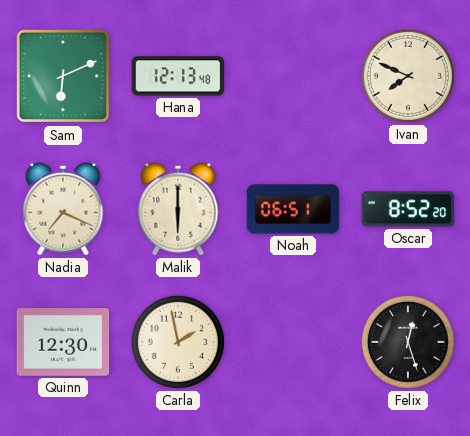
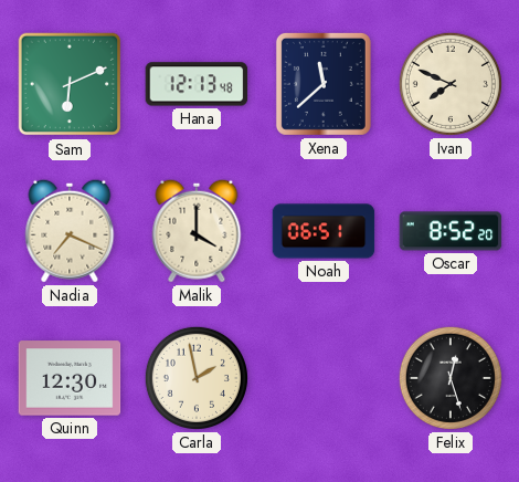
Xena: none -> 11:38 (324, 84)
Malik: 6:00 -> 4:00 (197, 231)
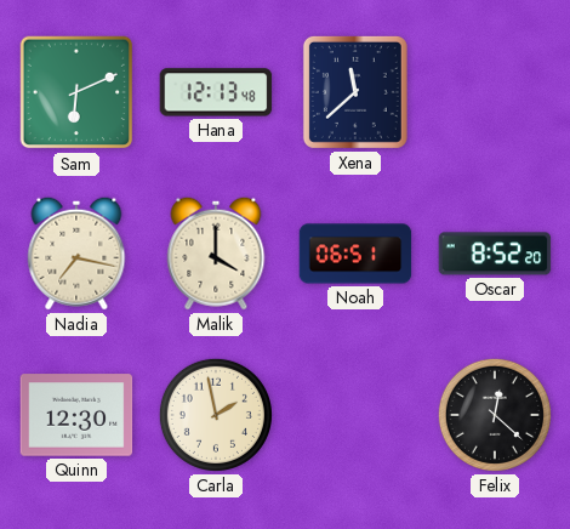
Ivan: 7:49 -> none (451, 84)
Nadia: 7:19 -> 7:17 (76, 254)
Felix: 12:27 -> 12:22 (495, 415)
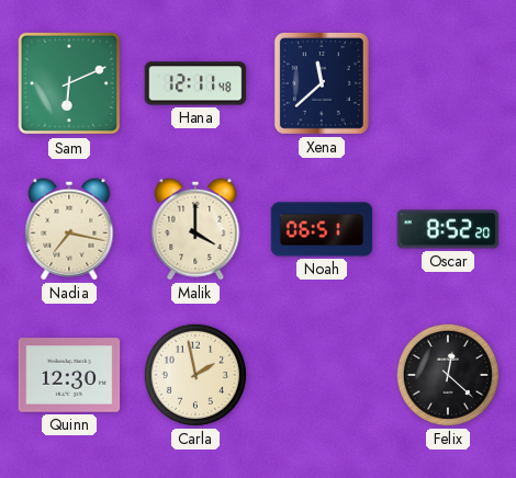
Hana: 12:13 -> 12:11 (195, 83)
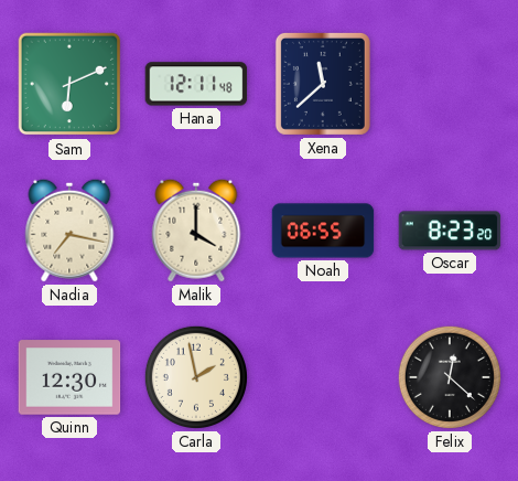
Noah: 06:51 -> 06:55 (323, 231)
Oscar: 8:52 -> 8:23 (450, 231)
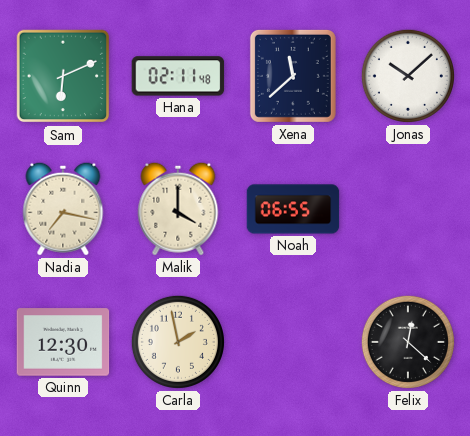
Hana: 12:11 -> 02:11 (178, 76)
Jonas: none -> 10:08 (408, 76)
Oscar: 8:23 -> none (450, 231)
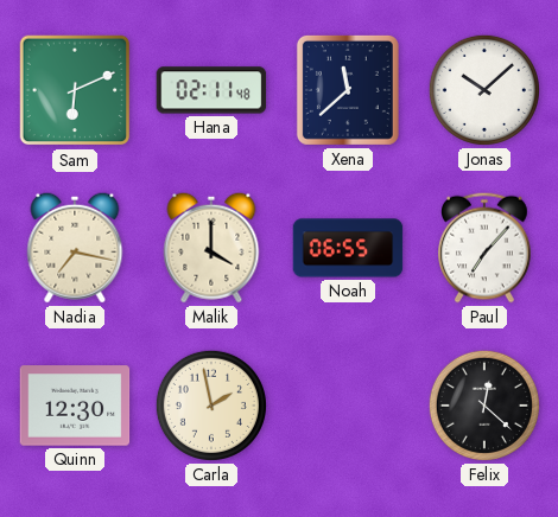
Paul: none -> 7:07 (486, 248)
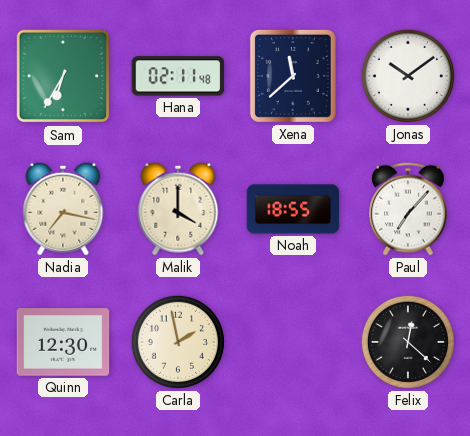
Sam: 6:11 -> 6:35 (63, 76)
Jonas: 10:08 -> 10:09 (408, 76)
Noah: 06:55 -> 18:55 (293, 209)
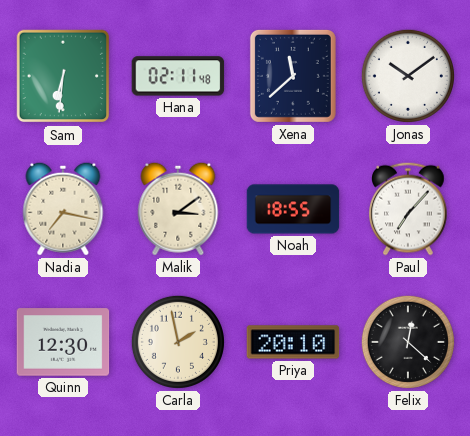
Sam: 6:35 -> 6:31 (63, 76)
Malik: 4:00 -> 3:09 (178, 209)
Priya: none -> 20:10 (293, 342)
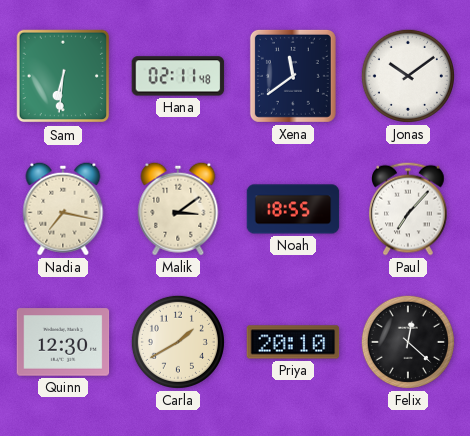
Xena: 11:38 -> 11:39 (293, 76)
Carla: 1:58 -> 1:40 (178, 342)
